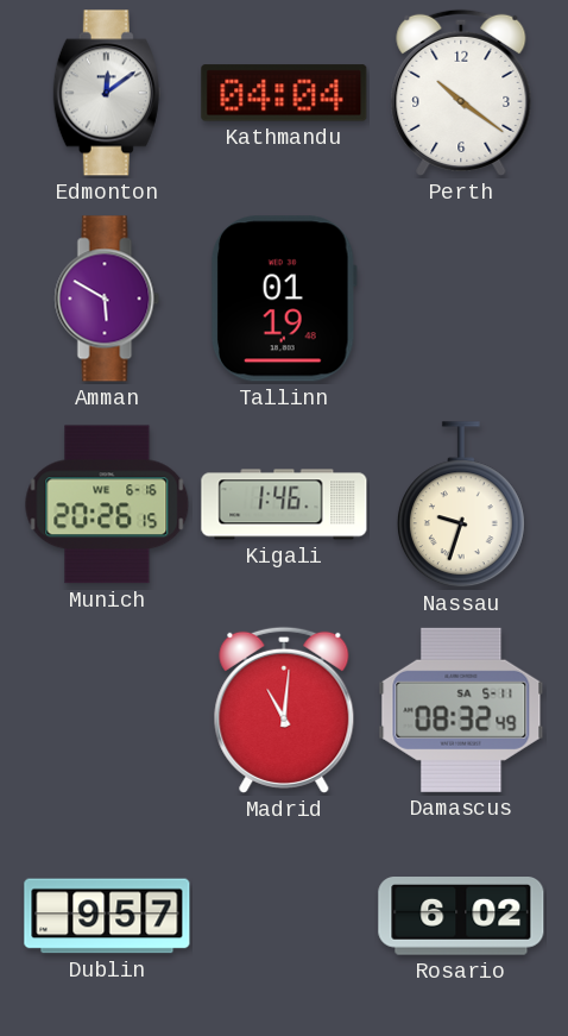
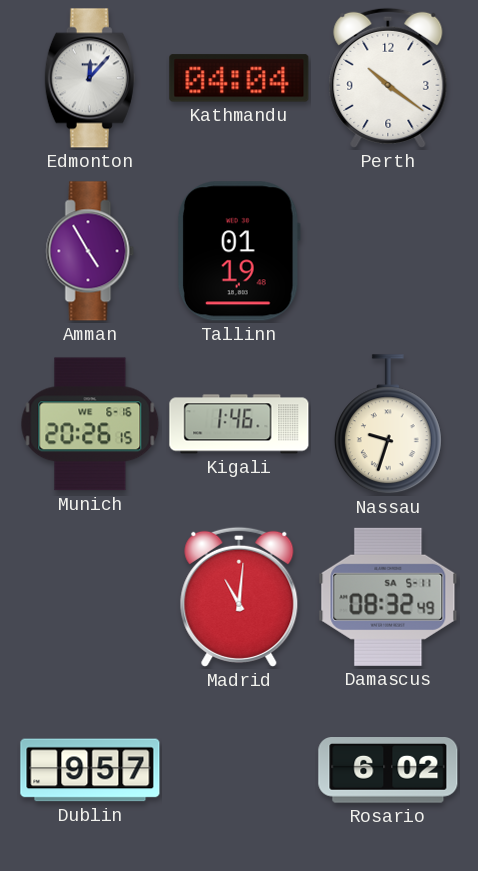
Edmonton: 12:09 -> 12:07 (90, 78)
Amman: 5:50 -> 4:55 (90, 251)
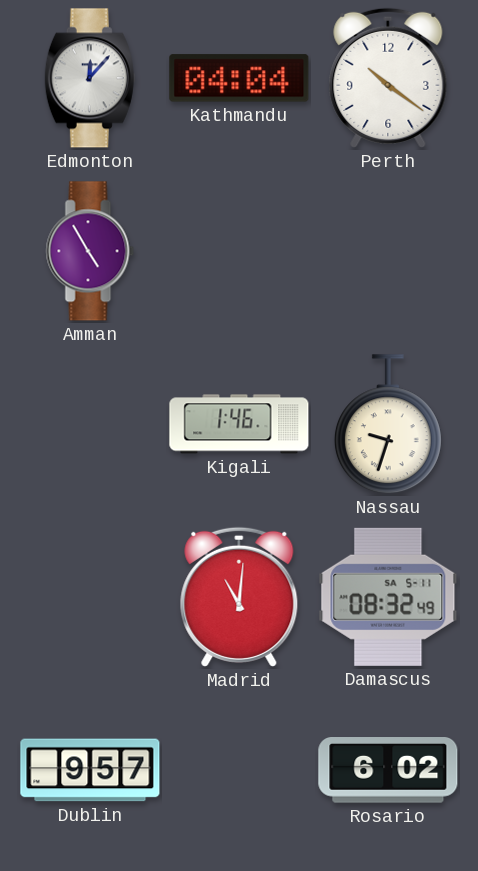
Tallinn: 01:19 -> none (239, 251)
Munich: 20:26 -> none (90, 424)
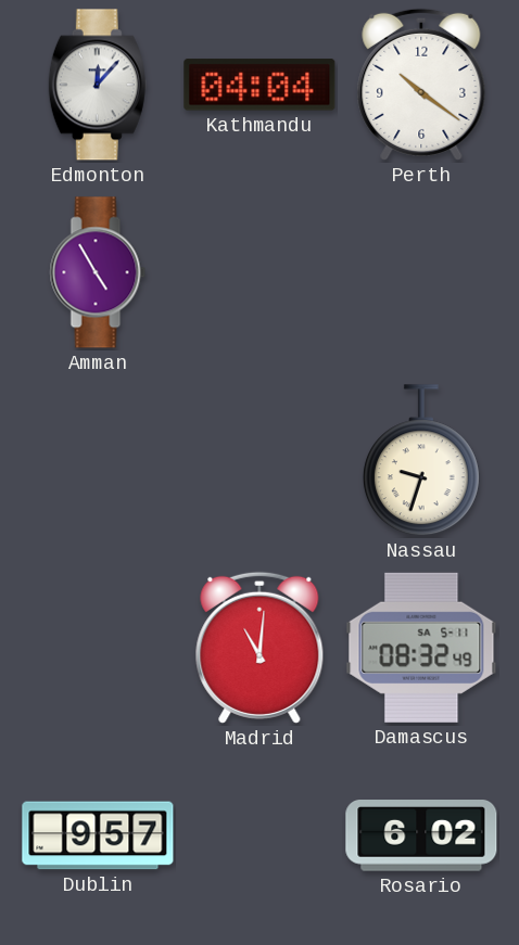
Kigali: 1:46 -> none (239, 424)
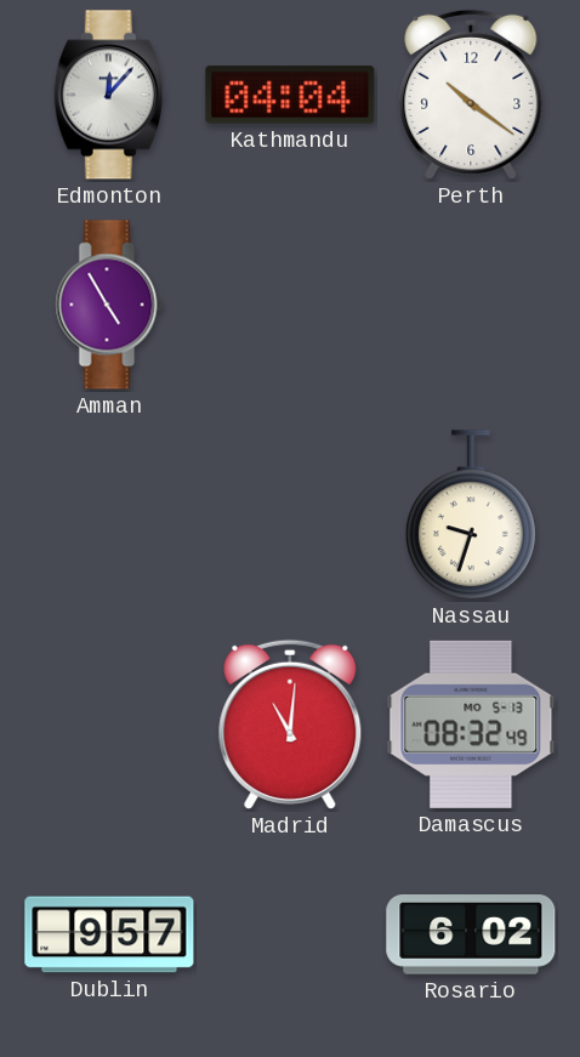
Damascus date: SA 5-11 -> MO 5-13 (471, 724)
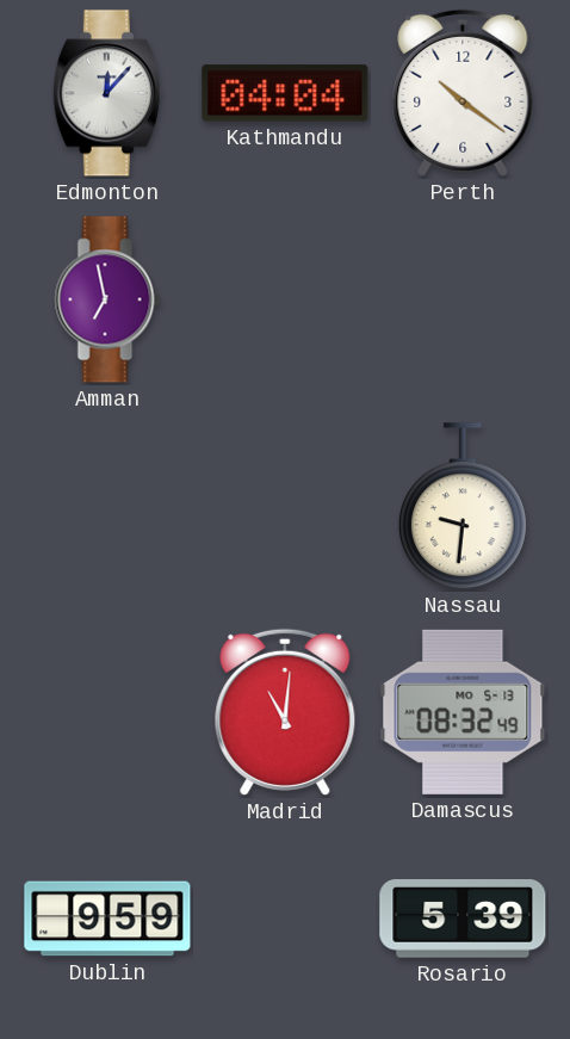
Amman: 4:55 -> 6:58 (107, 299)
Nassau: 9:33 -> 9:31 (463, 507)
Dublin: 9:57 -> 9:59 (107, 919)
Rosario: 6:02 -> 5:39 (463, 920)
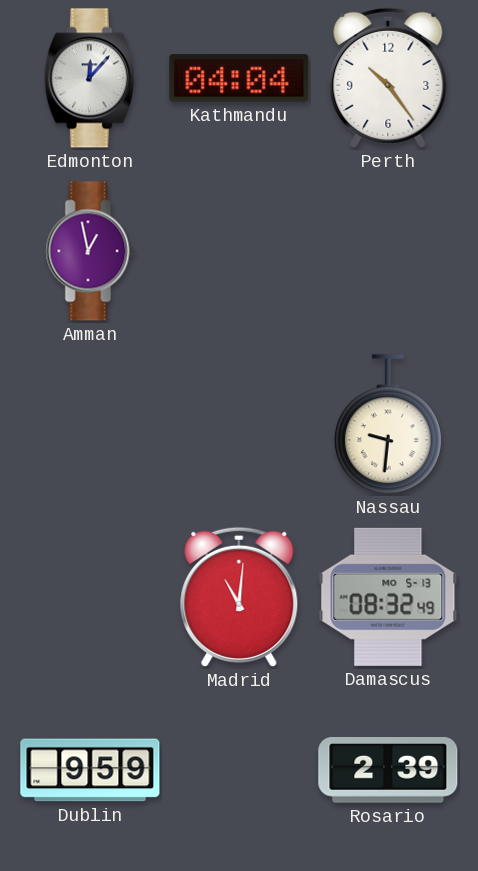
Perth: 10:21 -> 10:24 (388, 78)
Amman: 6:58 -> 12:58 (90, 251)
Rosario: 5:39 -> 2:39 (388, 771)
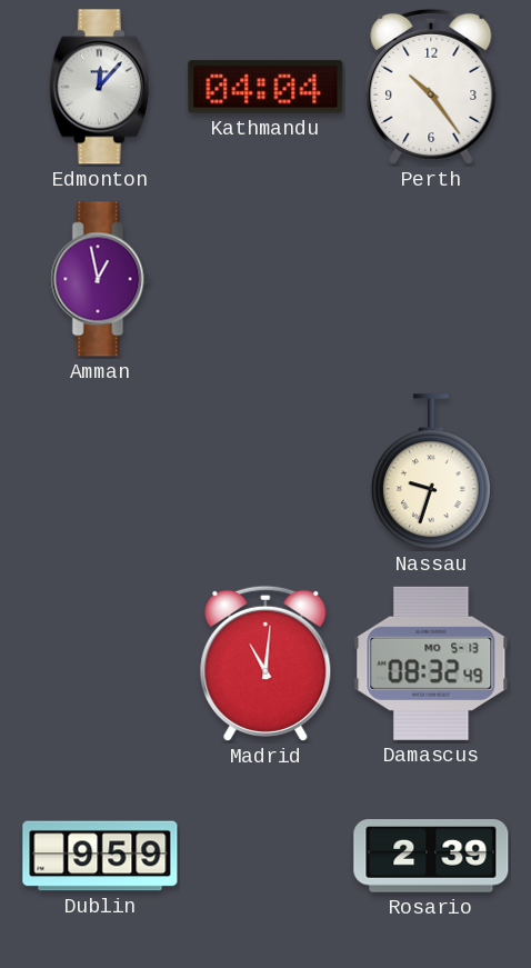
Nassau: 9:31 -> 9:33 (431, 472)
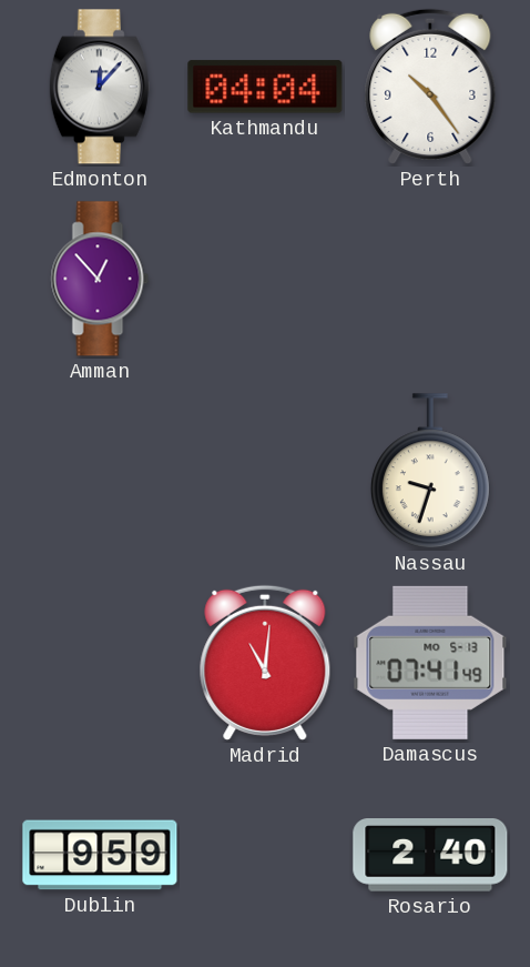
Amman: 12:58 -> 12:53 (100, 279)
Damascus: 08:32 -> 07:41 (430, 663)
Rosario: 2:39 -> 2:40 (430, 856)
